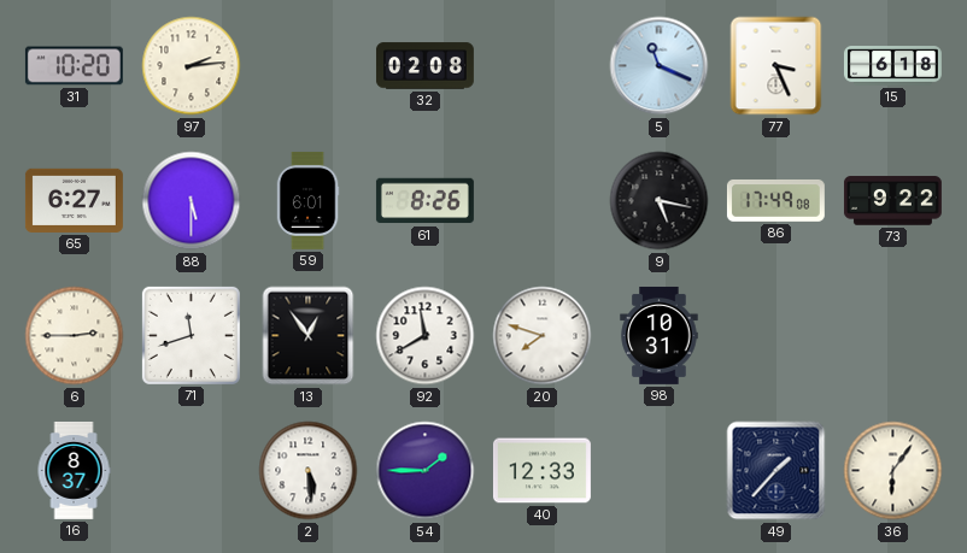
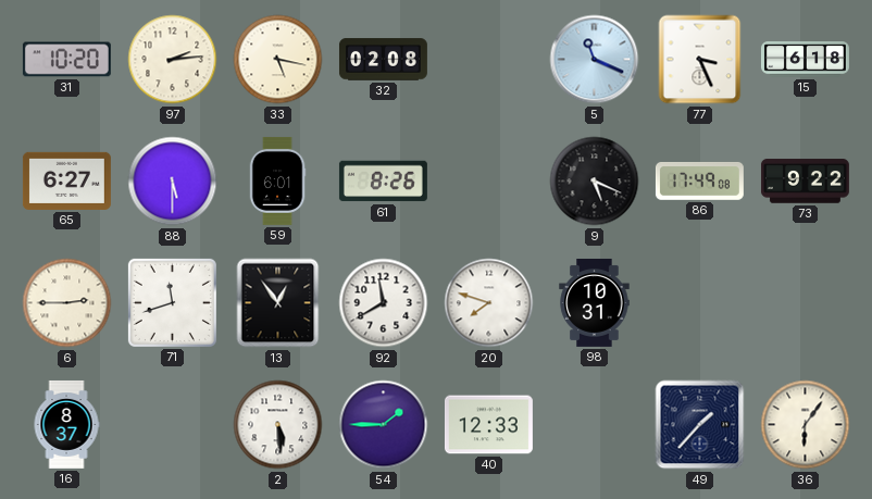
33: none -> 5:17 (278, 60)
9: 5:17 -> 5:19 (595, 182)
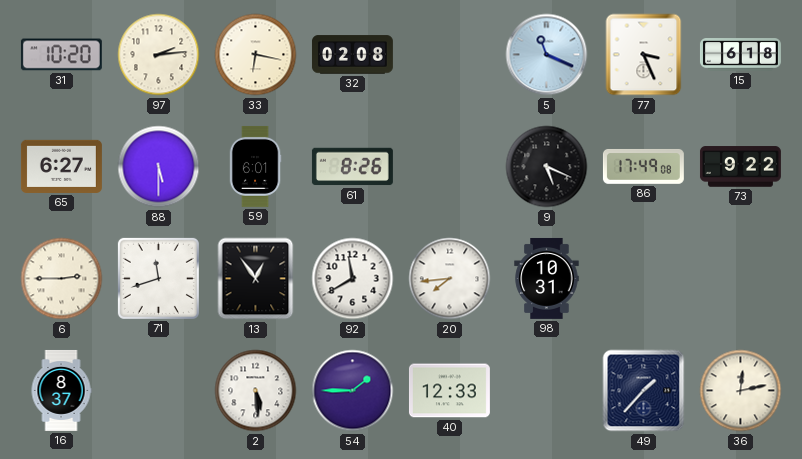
33: 5:17 -> 6:17 (256, 55)
20: 7:48 -> 7:44 (450, 279)
36: 6:06 -> 12:13 (741, 391)
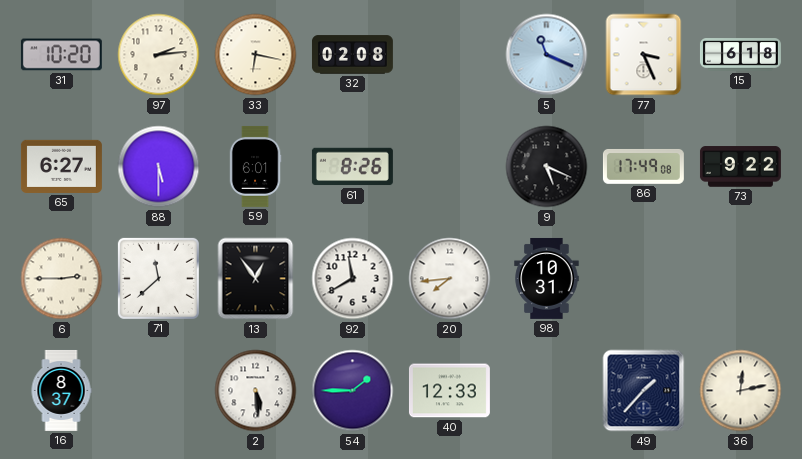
71: 11:42 -> 11:38 (158, 278)
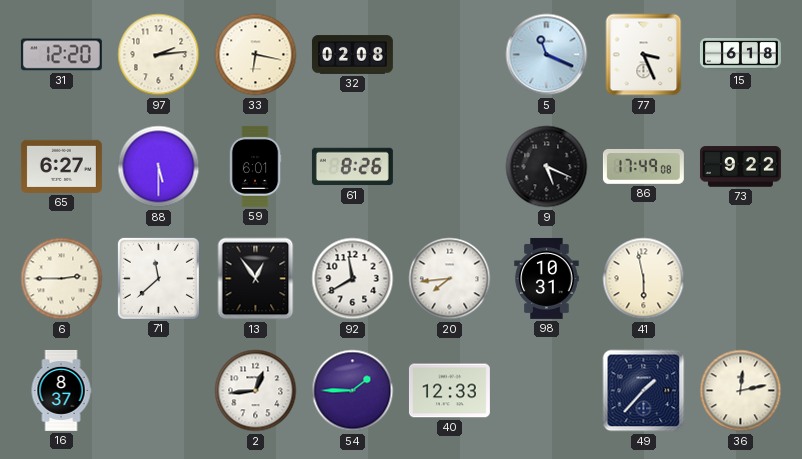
31: 10:20 -> 12:20 (61, 55)
41: none -> 5:58 (644, 279)
2: 5:29 -> 12:44 (256, 391)
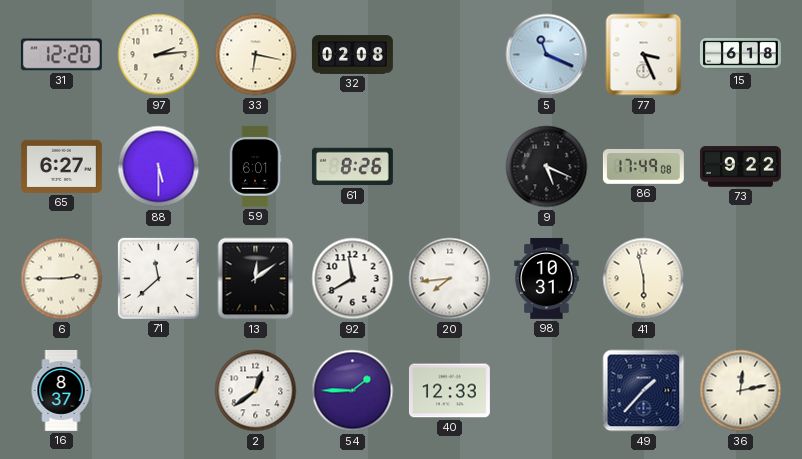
13: 12:54 -> 12:09 (256, 279)
2: 12:44 -> 12:39 (256, 391)
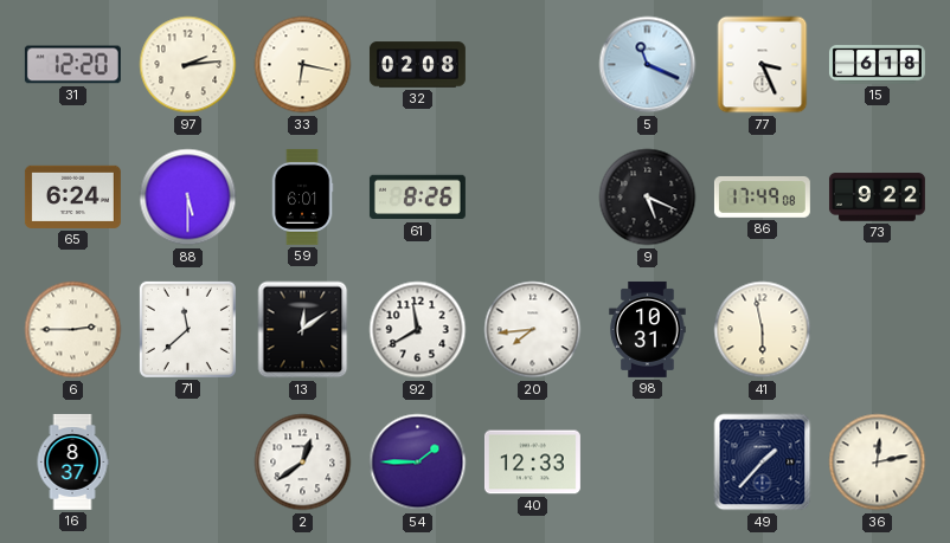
65: 6:27 -> 6:24 (72, 196)
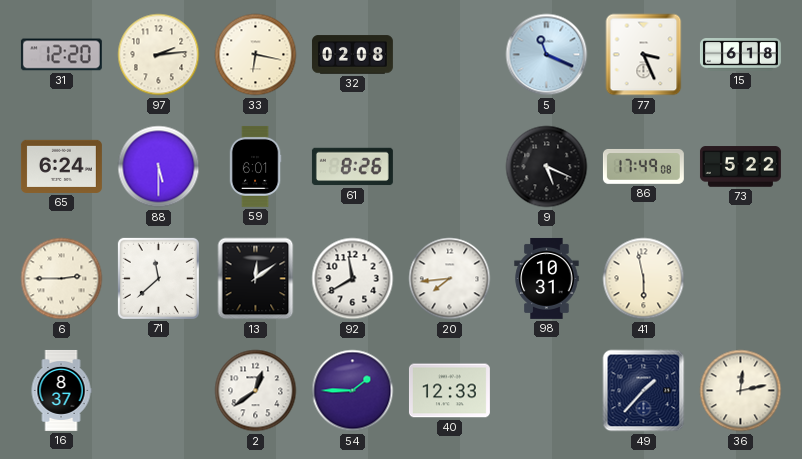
73: 9:22 -> 5:22 (740, 167)
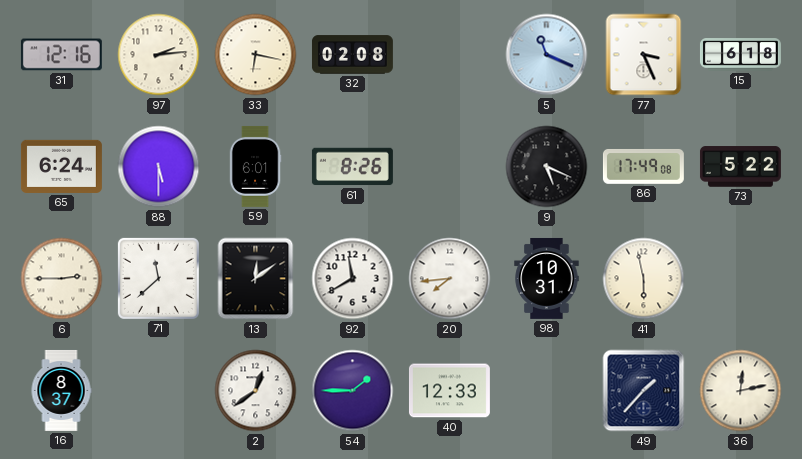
31: 12:20 -> 12:16 (61, 55)
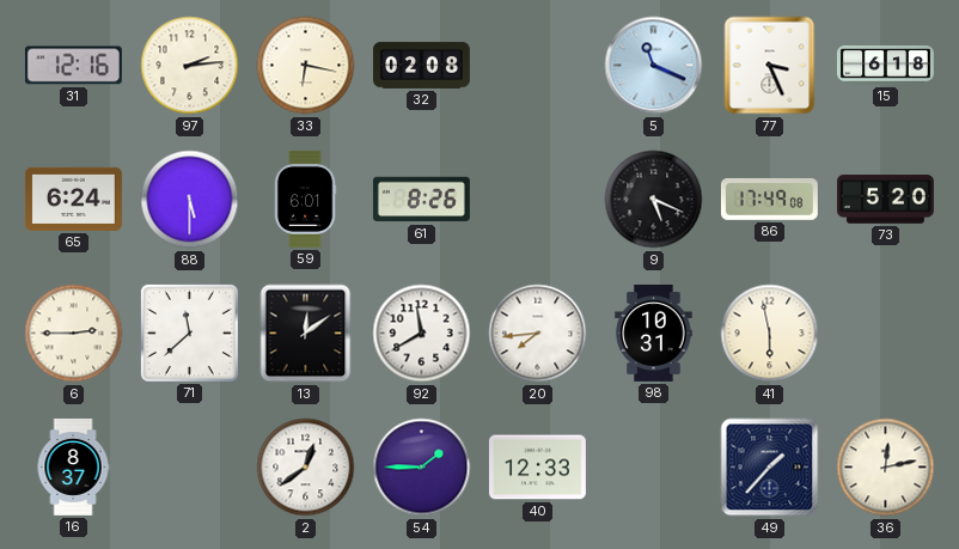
73: 5:22 -> 5:20 (885, 200)
